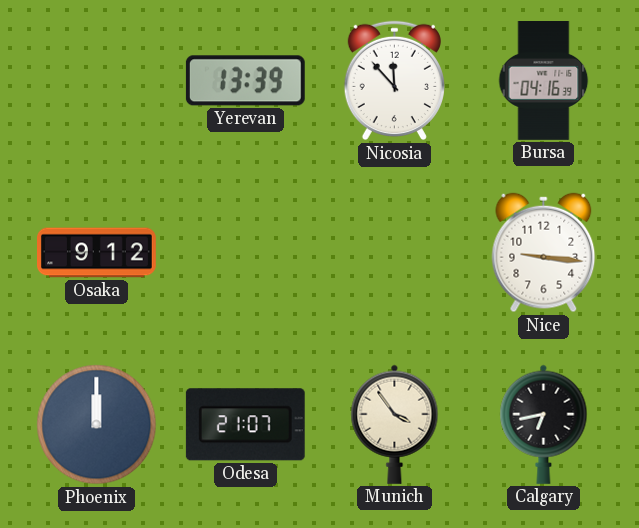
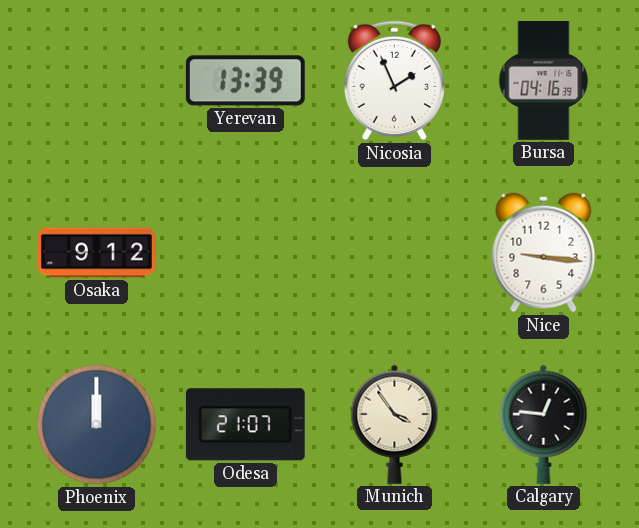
Nicosia: 11:53 -> 1:56 (394, 81)
Calgary: 6:43 -> 12:46 (544, 424)
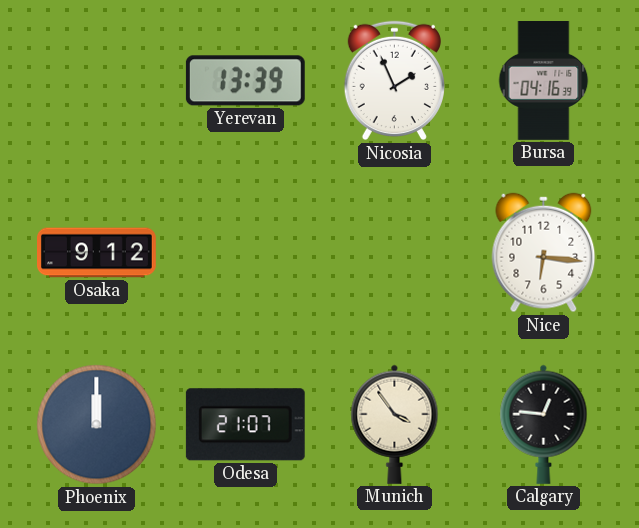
Nice: 9:16 -> 6:16 (544, 253)
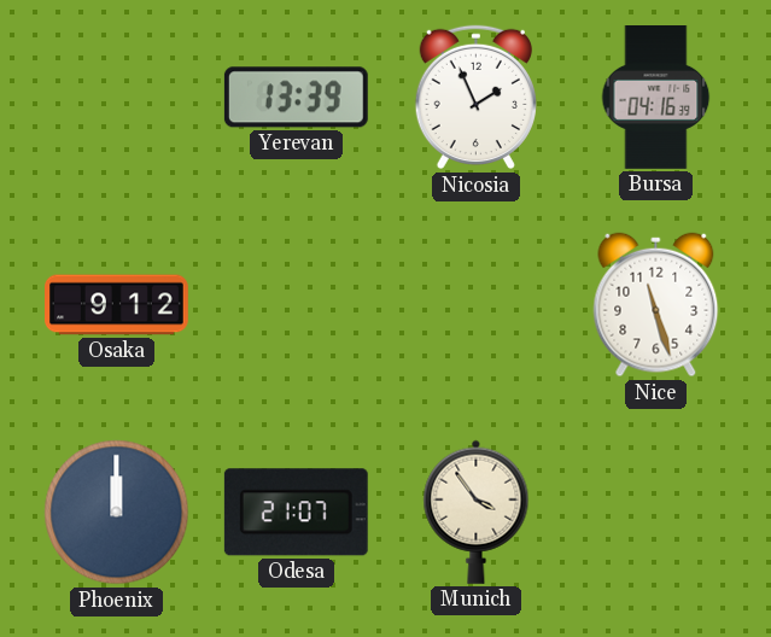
Nice: 6:16 -> 11:27 (656, 305)
Calgary: 12:46 -> none (544, 424)
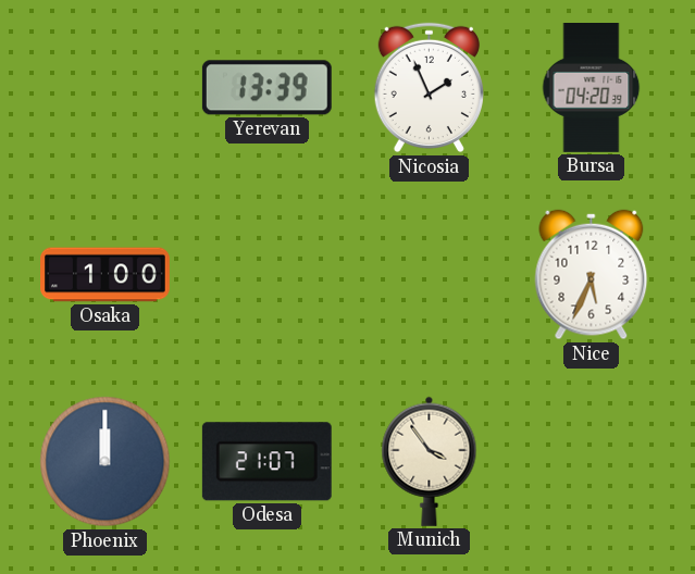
Bursa: 04:16 -> 04:20 (592, 88)
Osaka: 9:12 -> 1:00 (106, 275)
Nice: 11:27 -> 5:34 (592, 275)
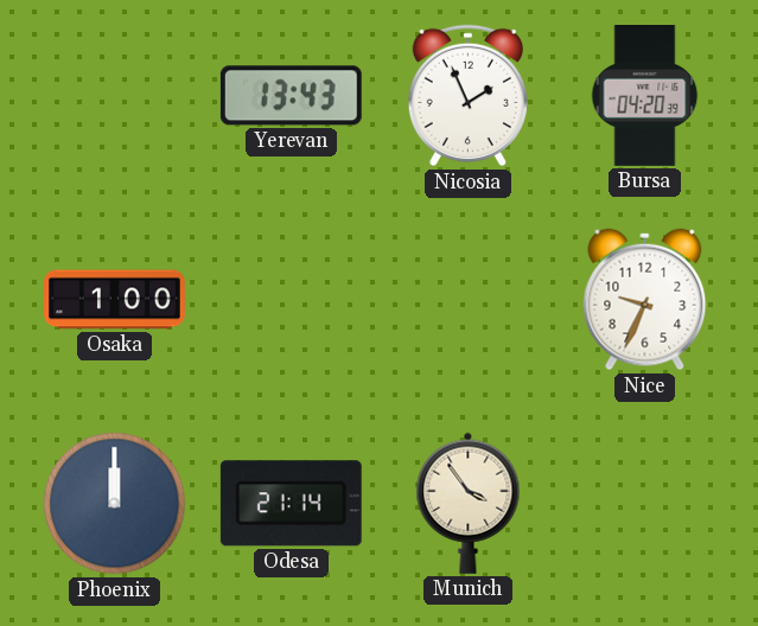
Yerevan: 13:39 -> 13:43 (291, 96)
Nice: 5:34 -> 9:34 (645, 300)
Odesa: 21:07 -> 21:14 (291, 504)
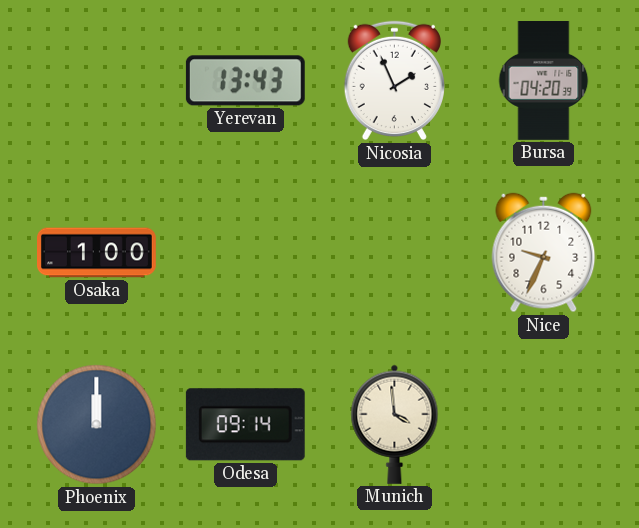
Odesa: 21:14 -> 09:14 (245, 425)
Munich: 3:54 -> 3:59 (395, 424)
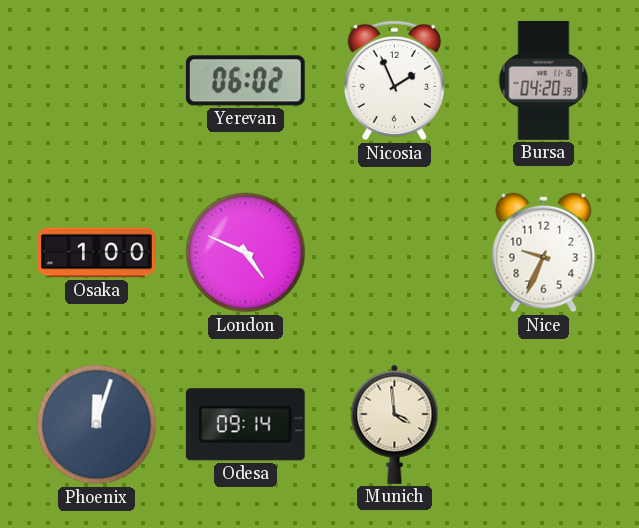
Yerevan: 13:43 -> 06:02 (245, 81)
London: none -> 4:49 (246, 253)
Phoenix: 12:00 -> 12:03 (97, 425)
